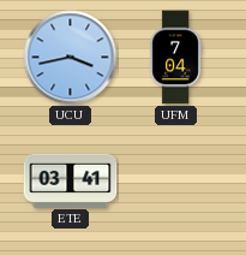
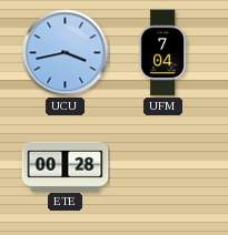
ETE: 03:41 -> 00:28 (66, 166)
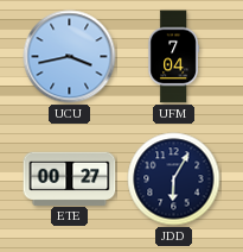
ETE: 00:28 -> 00:27 (70, 178)
JDD: none -> 6:05 (174, 179)
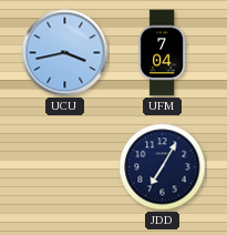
ETE: 00:27 -> none (70, 178)
JDD: 6:05 -> 7:05 (163, 167)
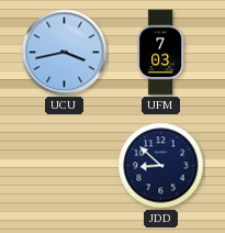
UFM: 7:04 -> 7:03 (160, 53)
JDD: 7:05 -> 8:52 (161, 166)
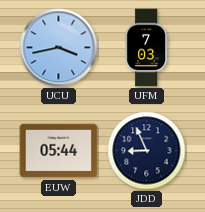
EUW: none -> 05:44 (59, 151)
JDD: 8:52 -> 8:56 (147, 151)
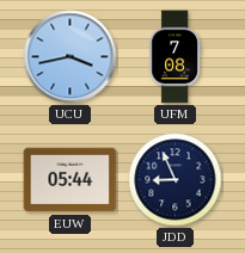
UFM: 7:03 -> 7:08 (174, 57)
